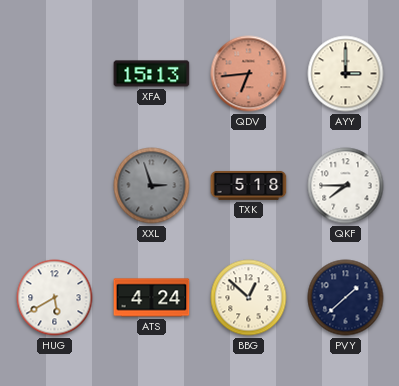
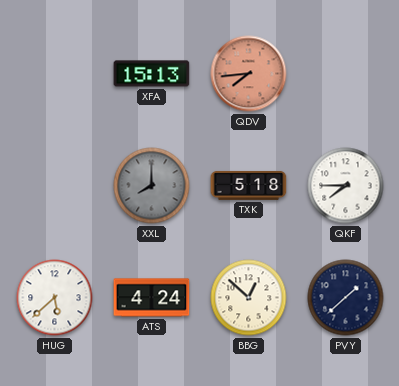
QDV: 6:44 -> 7:44 (249, 74)
AYY: 3:00 -> none (346, 74)
XXL: 2:57 -> 8:00 (152, 186)
HUG: 5:40 -> 5:38 (55, 298)
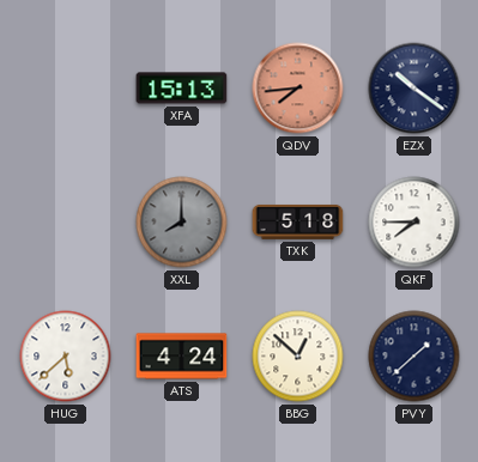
EZX: none -> 10:21 (415, 89)
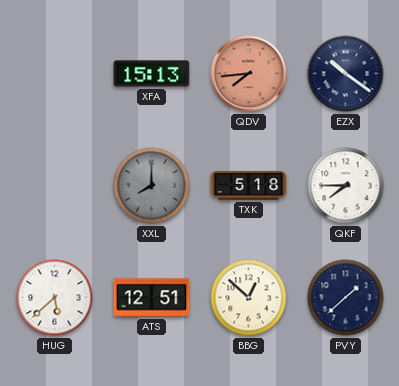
ATS: 4:24 -> 12:51 (152, 298)
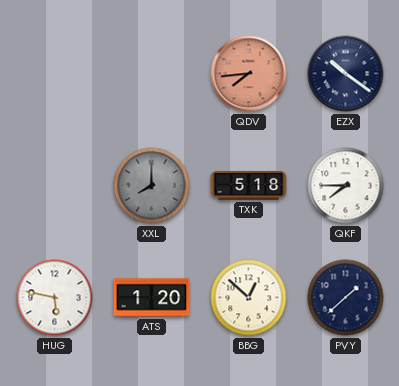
XFA: 15:13 -> none (152, 74)
HUG: 5:38 -> 5:47 (55, 298)
ATS: 12:51 -> 1:20 (152, 298)
